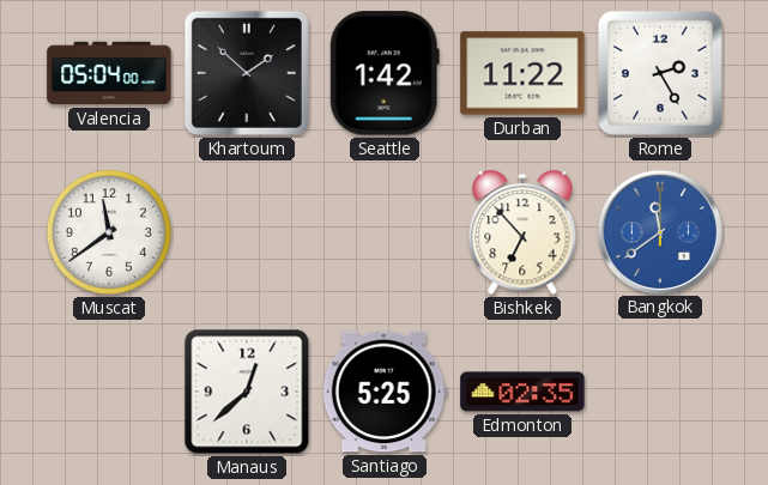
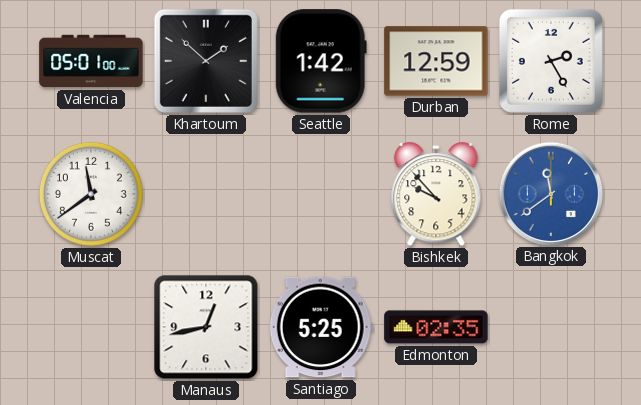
Valencia: 05:04 -> 05:01 (91, 61)
Durban: 11:22 -> 12:59 (436, 61)
Bishkek: 6:53 -> 9:53 (436, 195)
Manaus: 12:38 -> 12:43 (206, 327)
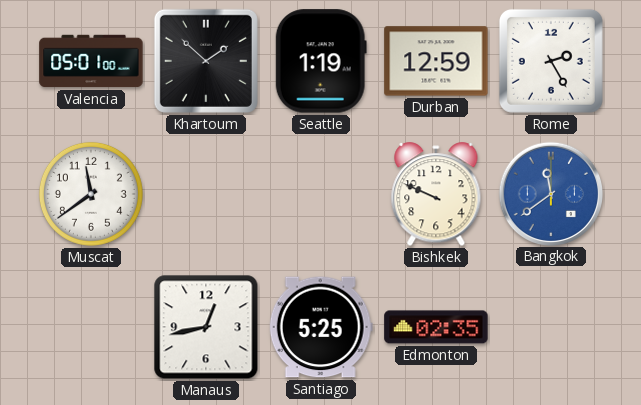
Seattle: 1:42 -> 1:19 (321, 61)
Bishkek: 9:53 -> 9:49 (436, 195)
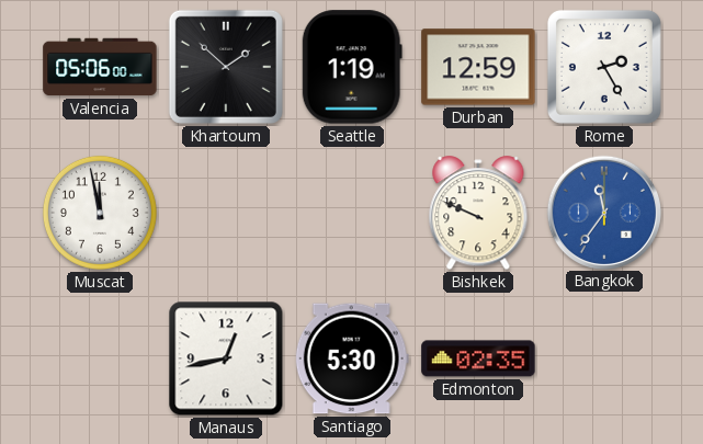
Valencia: 05:01 -> 05:06 (100, 67)
Muscat: 11:39 -> 11:58 (100, 213)
Bangkok: 11:39 -> 11:36 (603, 212)
Santiago: 5:25 -> 5:30 (352, 358)
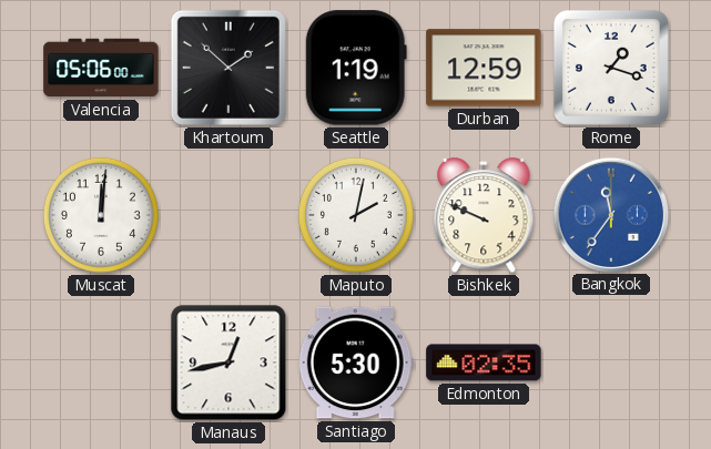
Rome: 2:25 -> 1:18 (611, 68)
Muscat: 11:58 -> 12:01 (101, 215)
Maputo: none -> 2:02 (356, 215)
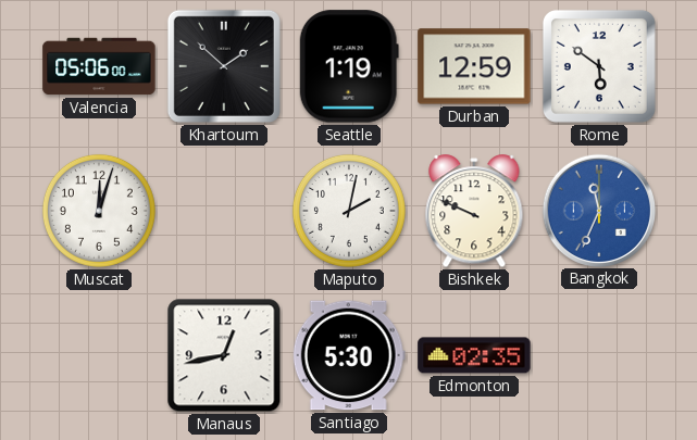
Rome: 1:18 -> 5:51 (599, 66)
Muscat: 12:01 -> 12:03 (99, 211)
Bangkok: 11:36 -> 11:34 (598, 210)
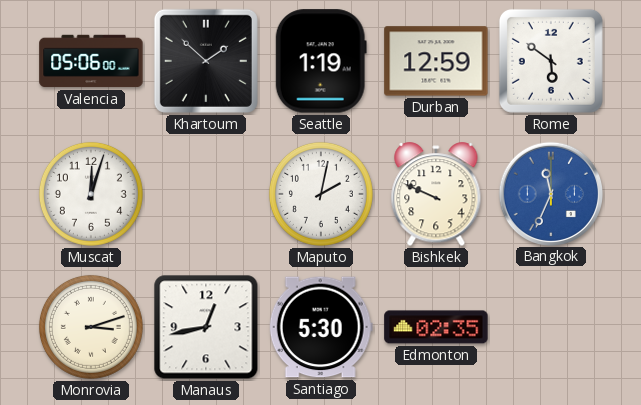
Monrovia: none -> 3:12 (91, 327)
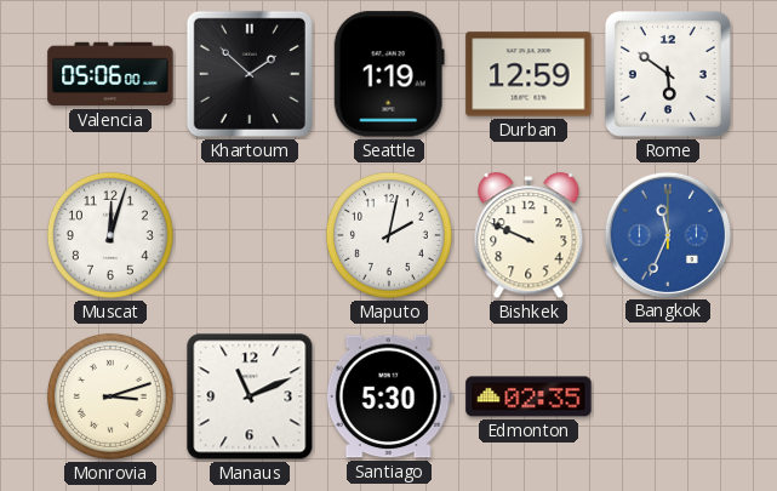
Manaus: 12:43 -> 11:11 (250, 396)
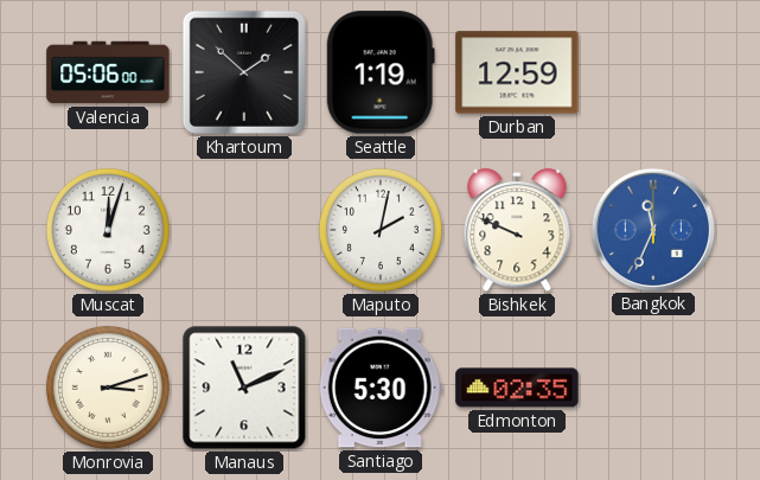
Rome: 5:51 -> none (668, 74)
